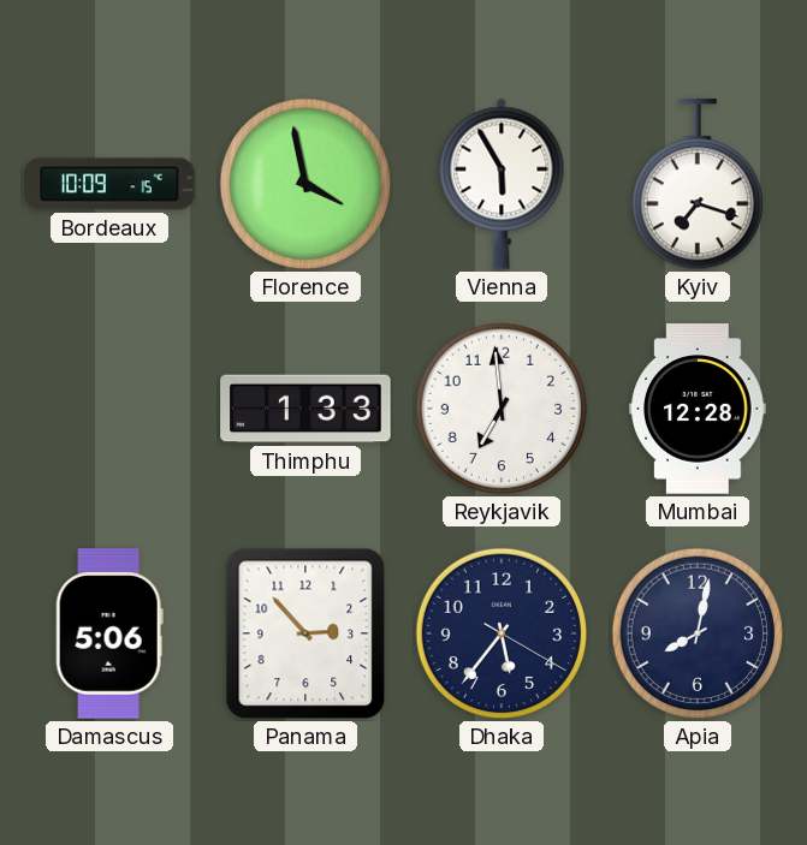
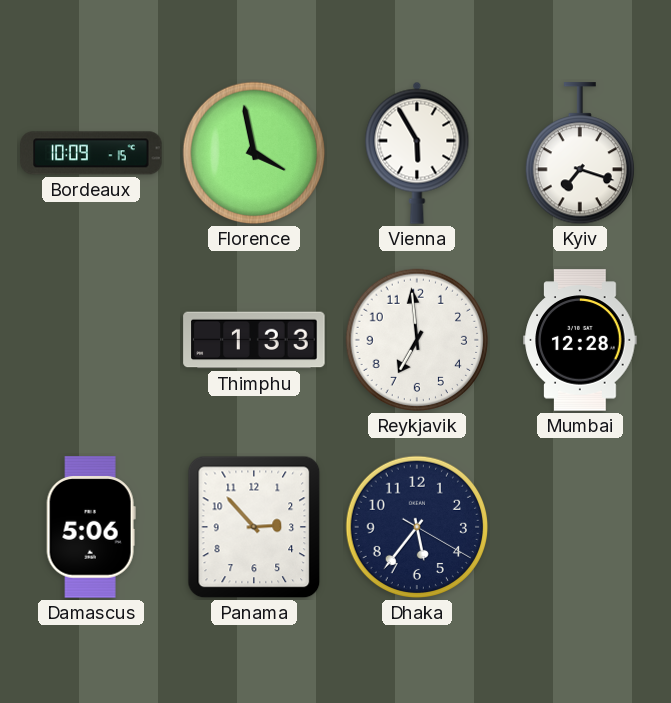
Apia: 8:02 -> none (698, 633)
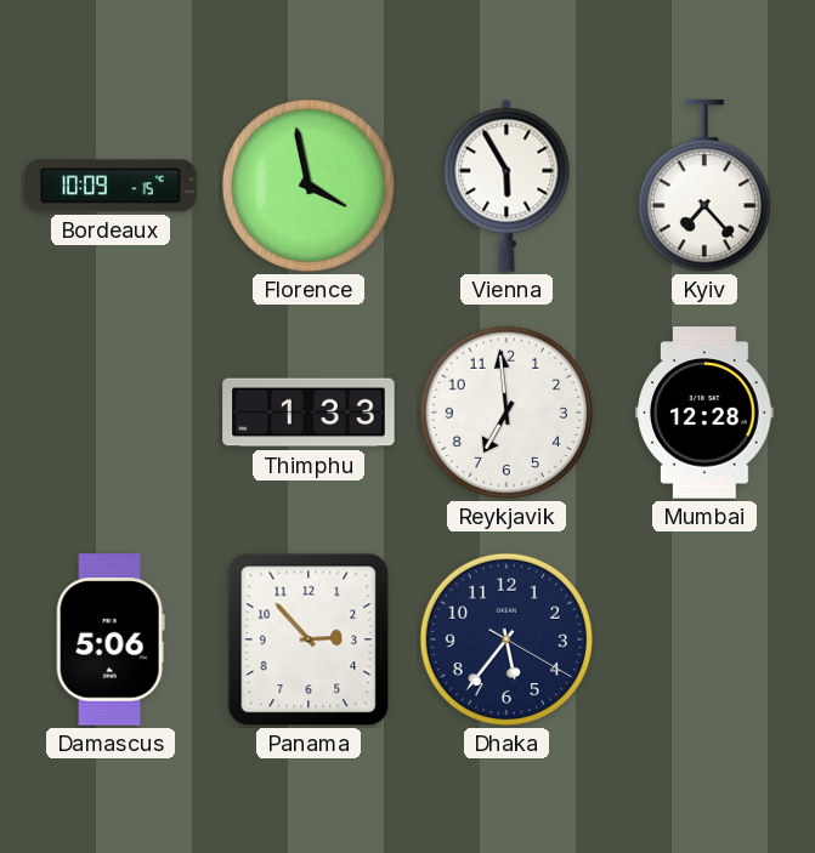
Kyiv: 7:18 -> 7:23 (704, 187)
